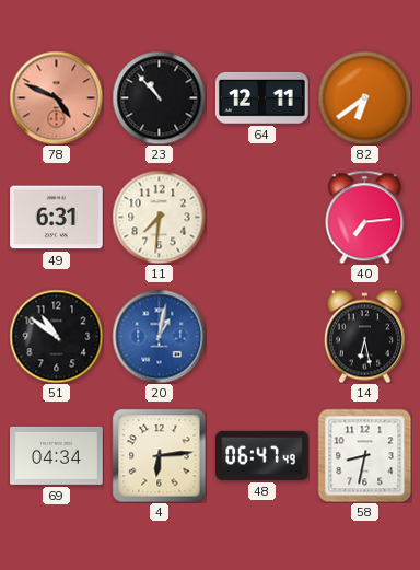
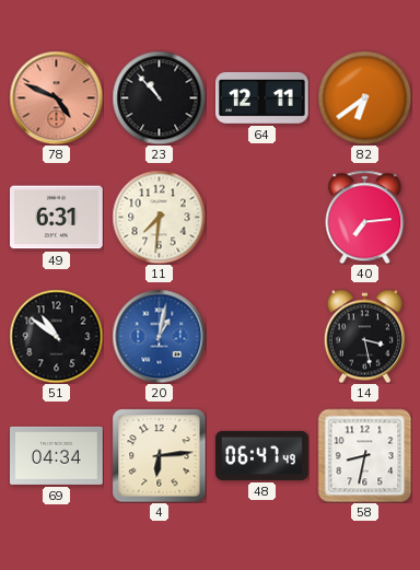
14: 6:28 -> 3:28 (364, 336)
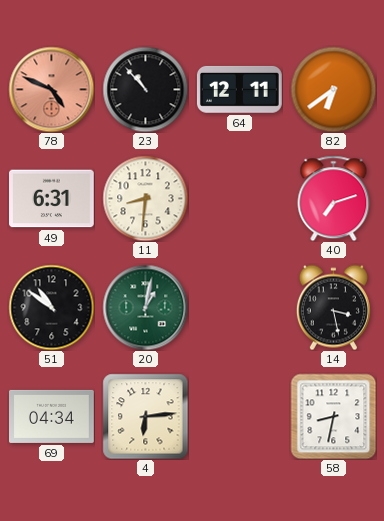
11: 7:31 -> 8:31 (145, 198)
40: 7:14 -> 7:12 (334, 198)
20 dial: blue -> green (145, 307)
48: 06:47 -> none (262, 455)
